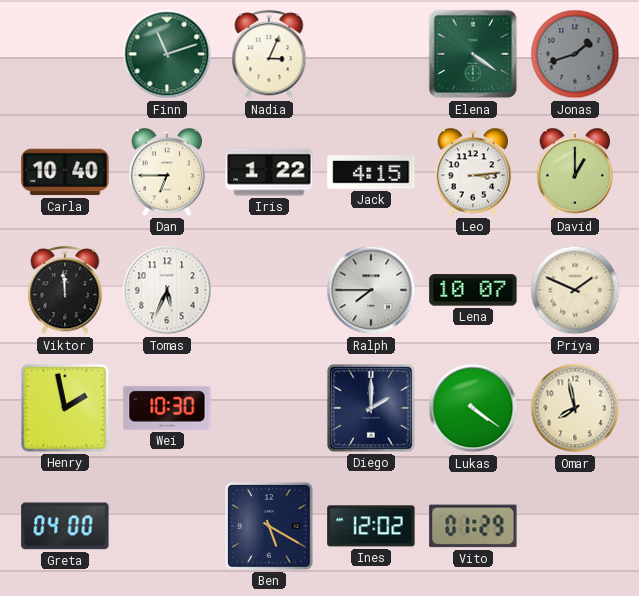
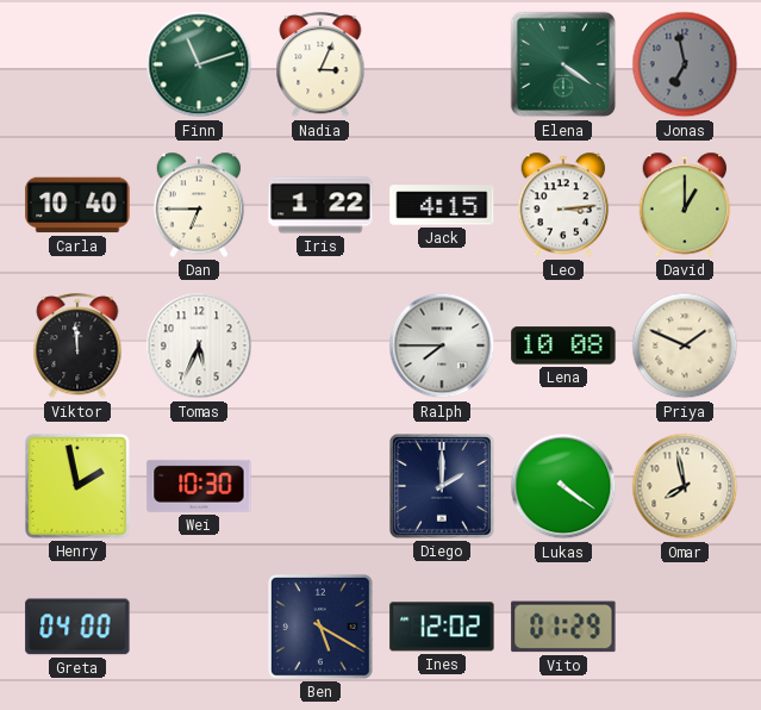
Jonas: 1:42 -> 6:58 (685, 64)
Lena: 10:07 -> 10:08 (563, 345)
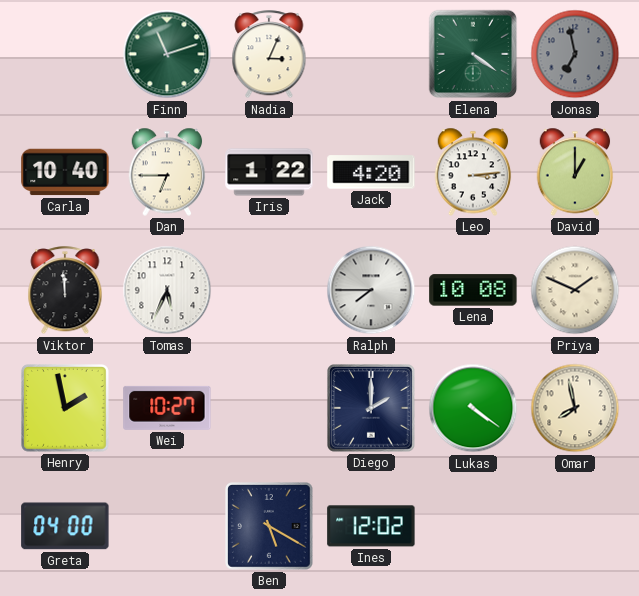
Jack: 4:15 -> 4:20 (371, 172)
Wei: 10:30 -> 10:27 (167, 408)
Vito: 01:29 -> none (563, 627)
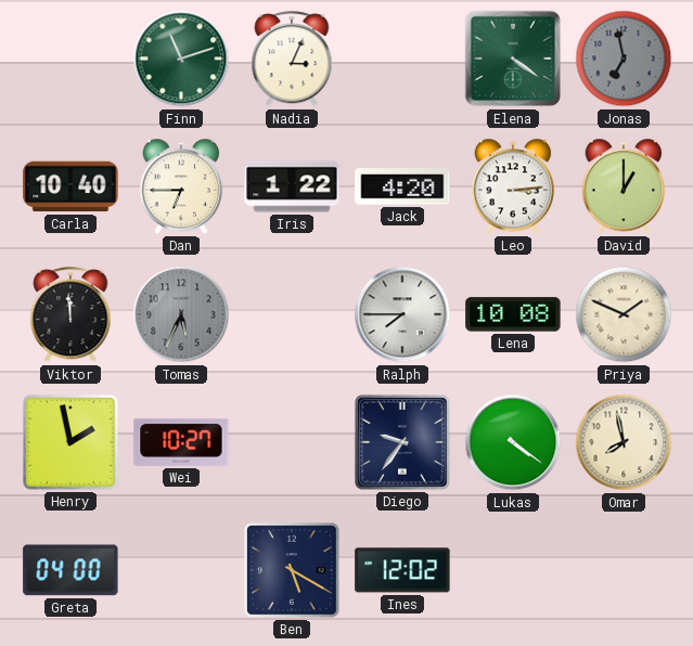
Tomas dial: white -> grey (181, 314)
Diego: 2:00 -> 9:36 (403, 443)
